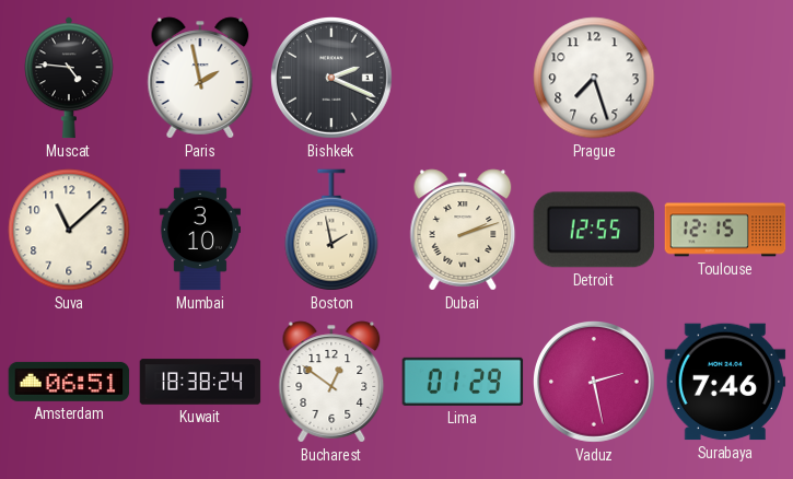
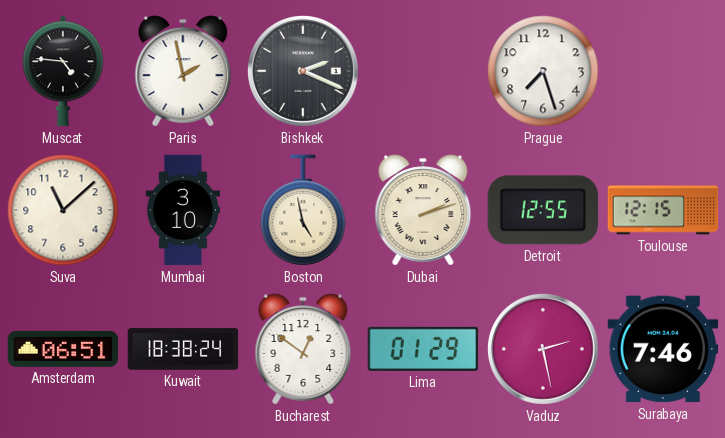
Boston: 1:58 -> 4:58 (303, 210)
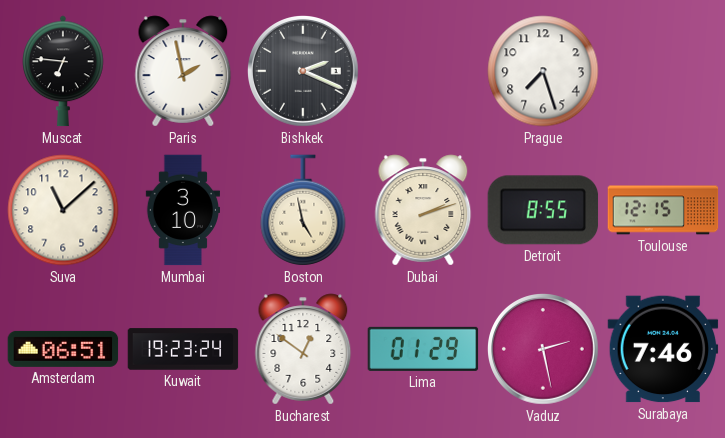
Muscat: 4:46 -> 6:46 (64, 71)
Detroit: 12:55 -> 8:55 (543, 210)
Kuwait: 18:38 -> 19:23 (183, 349)
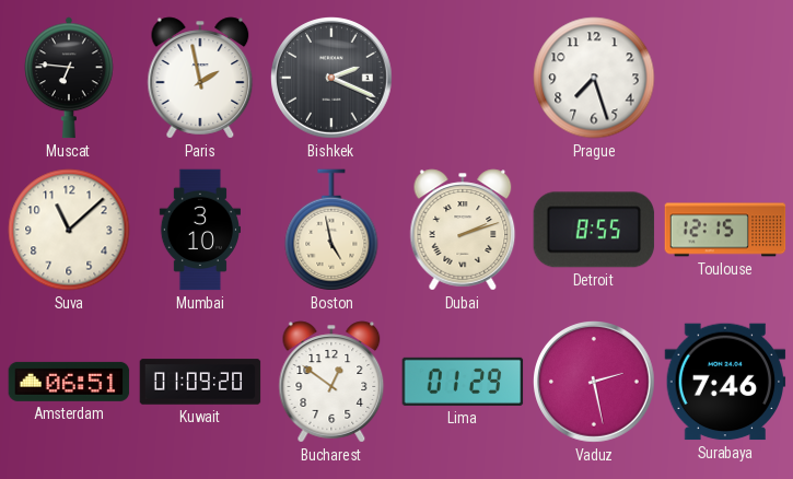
Kuwait: 19:23 -> 01:09 (200, 382)
